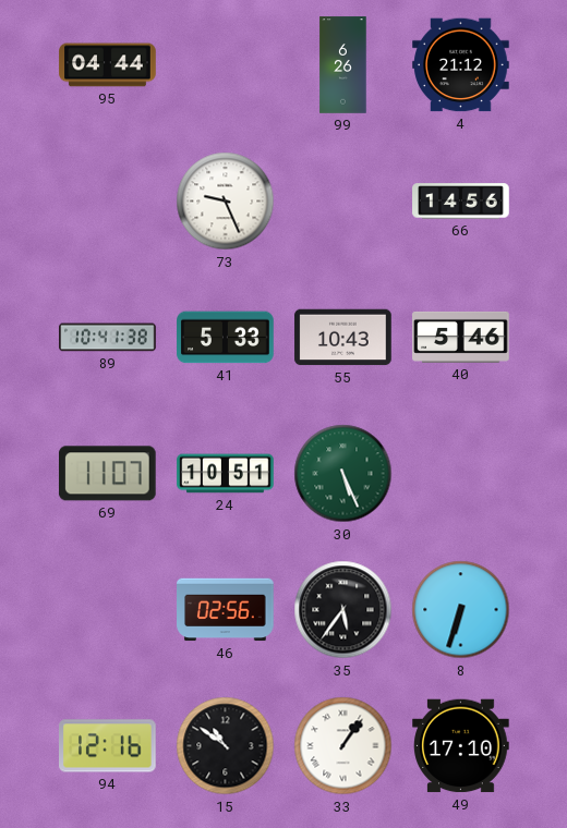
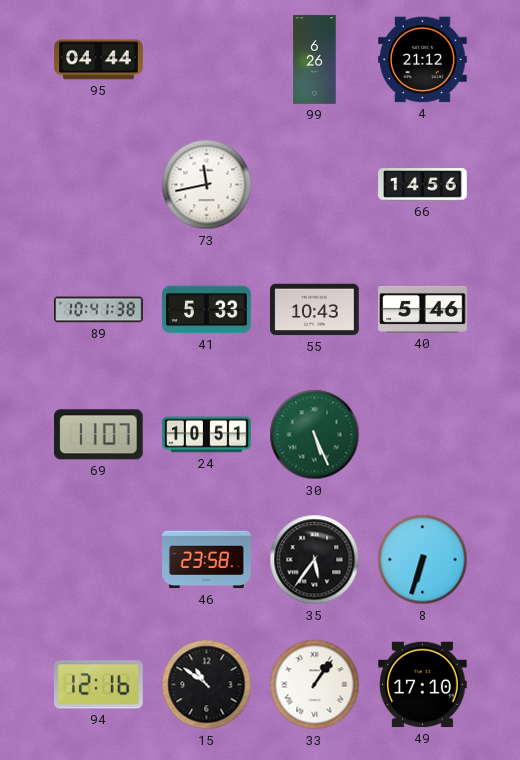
73: 9:26 -> 11:43 (207, 185)
46: 02:56 -> 23:58 (207, 560)
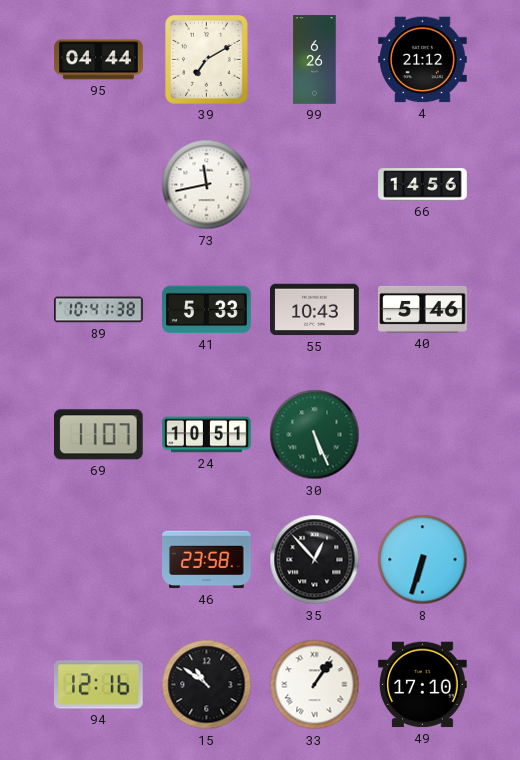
39: none -> 7:10 (207, 60)
35: 5:36 -> 12:53 (315, 560)
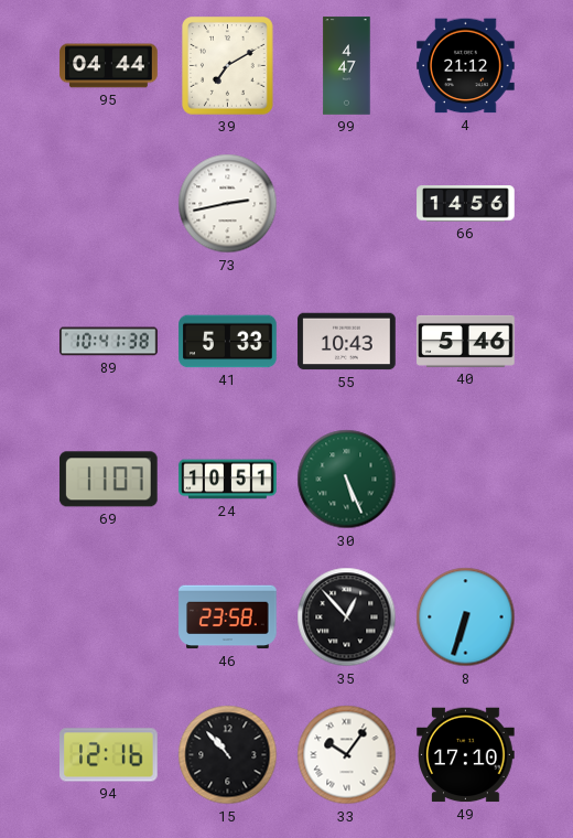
99: 6:26 -> 4:47 (347, 66)
73: 11:43 -> 2:43 (228, 204)
15: 10:51 -> 10:53 (228, 755)
33: 1:06 -> 10:06 (347, 755)
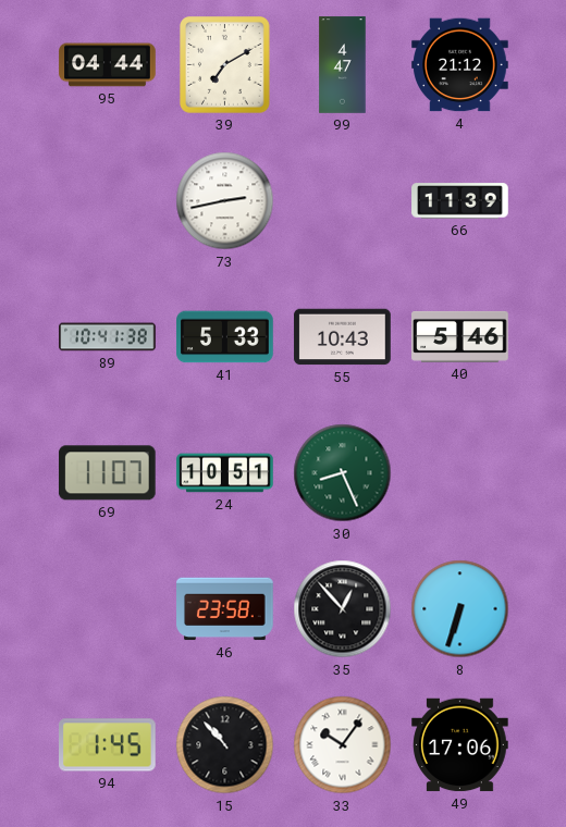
66: 14:56 -> 11:39 (460, 201)
30: 5:26 -> 8:26 (343, 473)
94: 12:16 -> 1:45 (108, 745)
49: 17:10 -> 17:06 (460, 745)
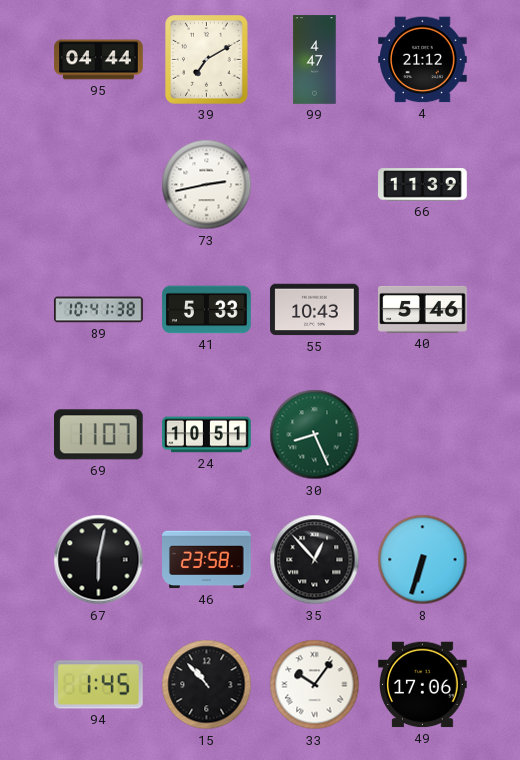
67: none -> 6:02 (99, 560)
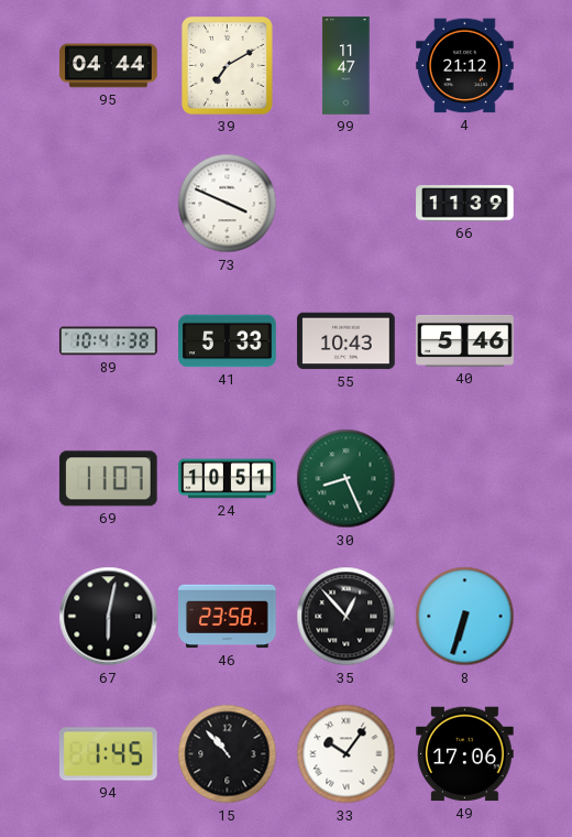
99: 4:47 -> 11:47 (346, 66)
73: 2:43 -> 3:49 (228, 204)
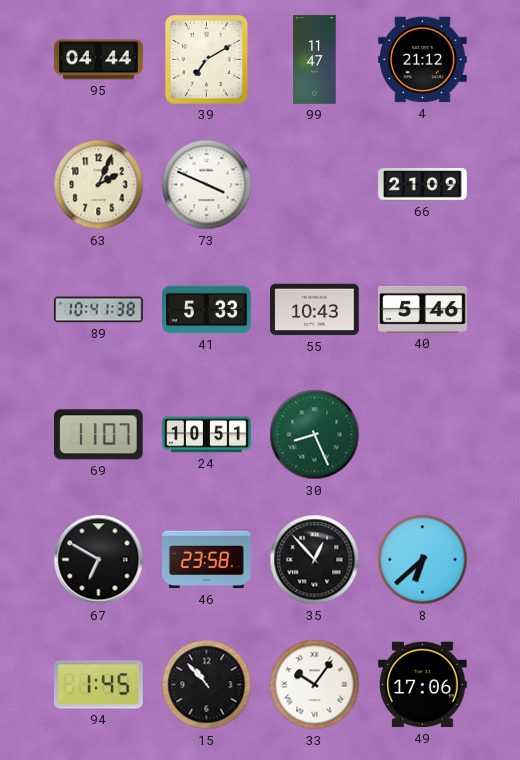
63: none -> 2:04 (99, 185)
66: 11:39 -> 21:09 (423, 185)
67: 6:02 -> 6:50 (99, 560)
8: 6:33 -> 6:38 (423, 560)
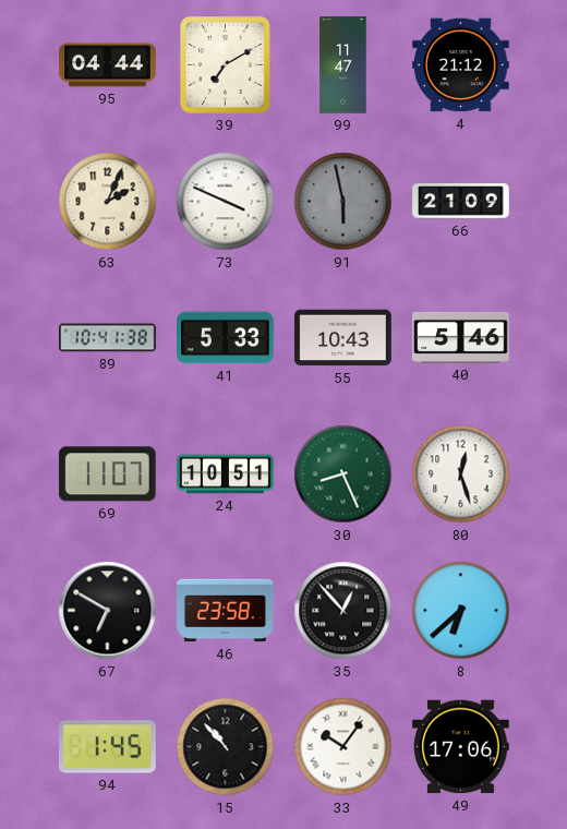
91: none -> 5:58 (343, 202)
80: none -> 12:27 (461, 474)
